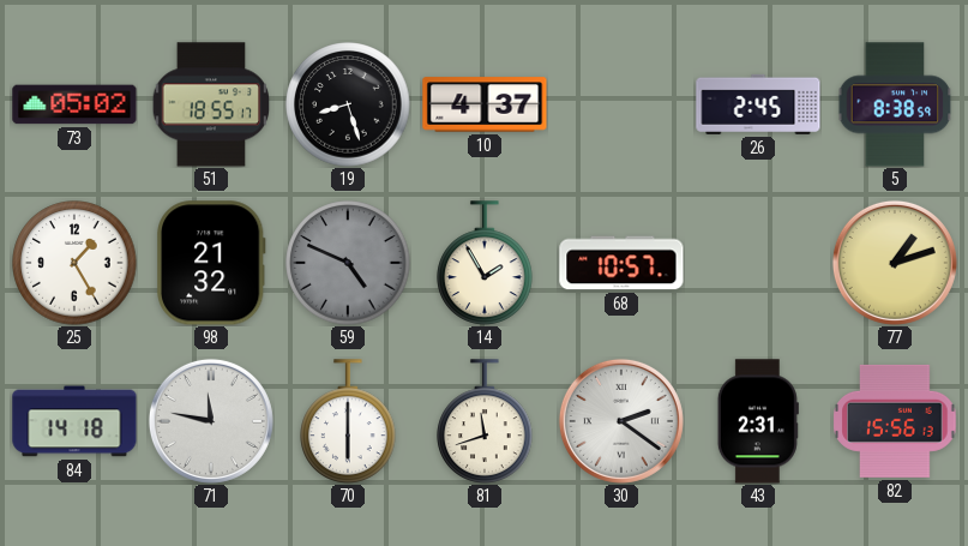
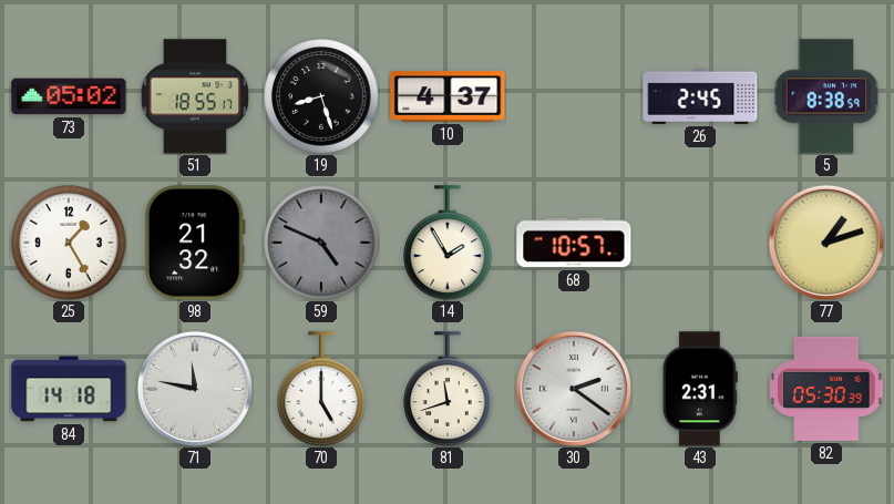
70: 6:00 -> 5:00 (321, 389)
82: 15:56 -> 05:30 (826, 389)
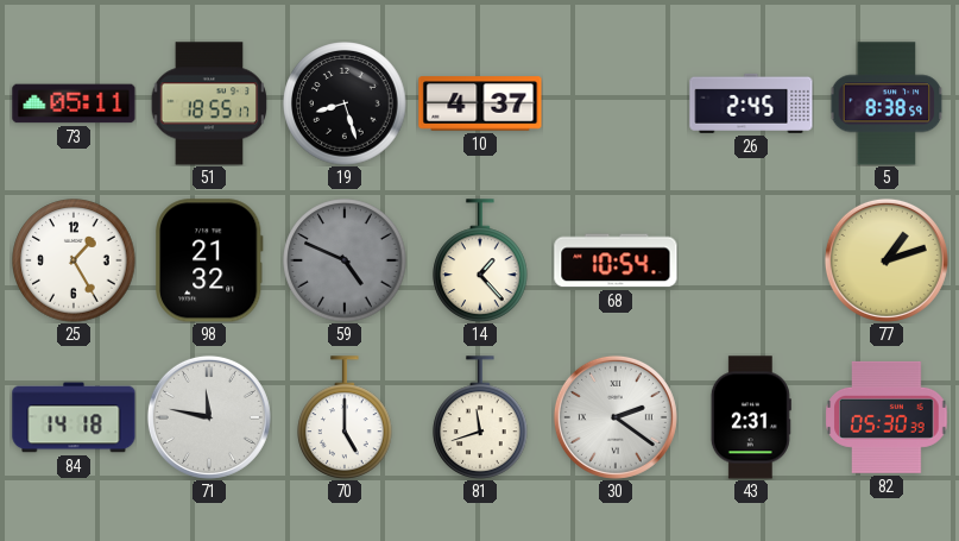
73: 05:02 -> 05:11 (74, 103)
14: 1:55 -> 1:23 (480, 260)
68: 10:57 -> 10:54 (616, 260)
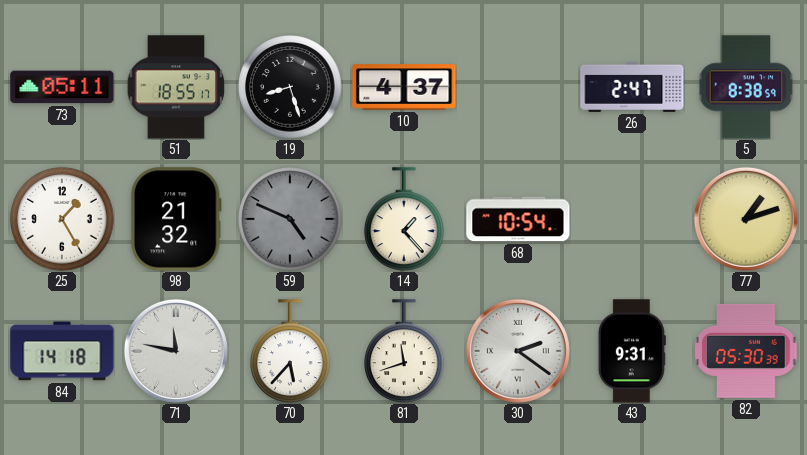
26: 2:45 -> 2:47 (632, 87)
70: 5:00 -> 5:37 (290, 351)
43: 2:31 -> 9:31 (632, 351)
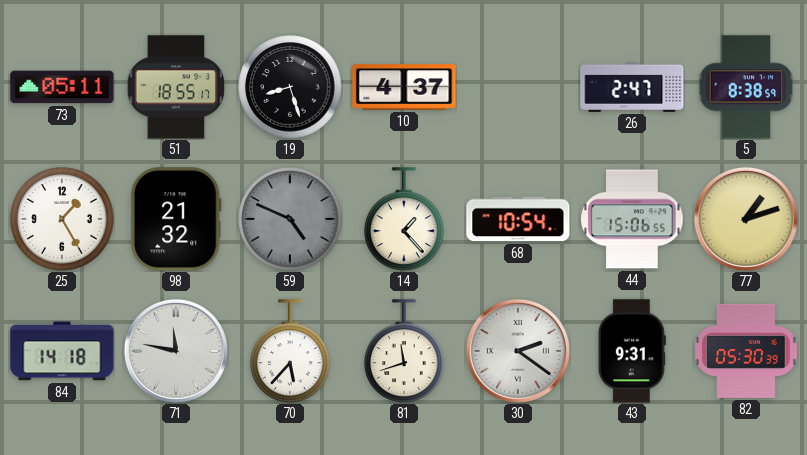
44: none -> 15:06 (632, 219)
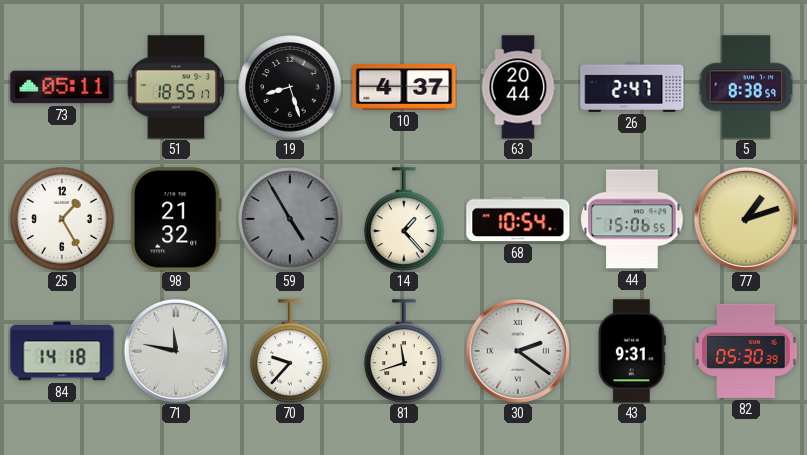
63: none -> 20:44 (518, 87)
59: 4:49 -> 4:55 (290, 219)
70: 5:37 -> 9:37 (290, 351)
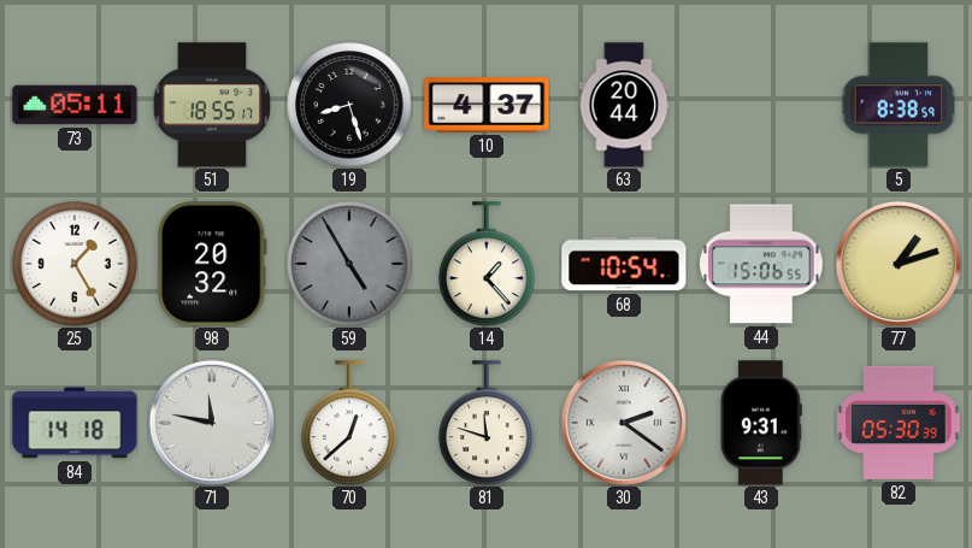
26: 2:47 -> none (632, 87)
98: 21:32 -> 20:32 (212, 264)
70: 9:37 -> 12:38 (349, 423)
81: 11:42 -> 11:48 (487, 423)
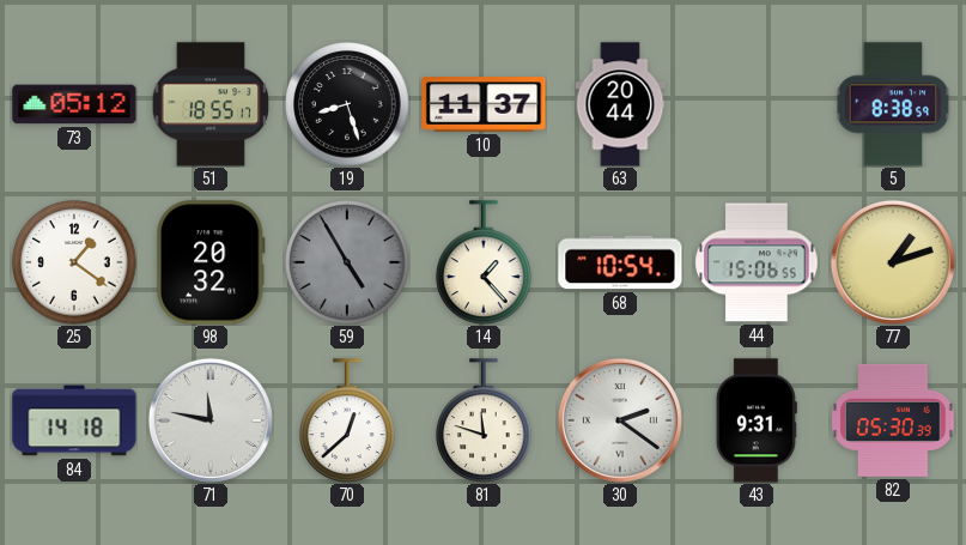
73: 05:11 -> 05:12 (74, 104)
10: 4:37 -> 11:37 (484, 104)
25: 1:25 -> 1:21 (74, 262)
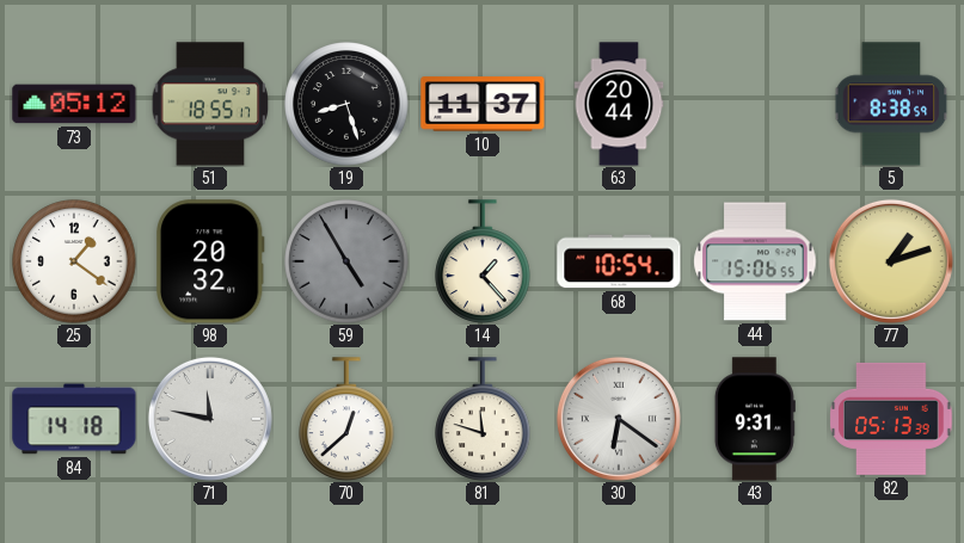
30: 2:21 -> 6:21 (619, 419)
82: 05:30 -> 05:13 (891, 419)
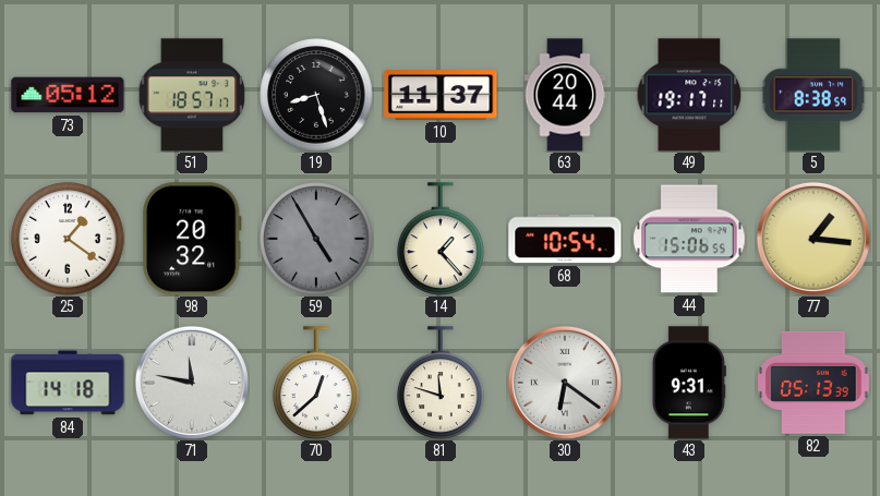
51: 18:55 -> 18:57 (192, 95)
49: none -> 19:17 (689, 95)
77: 1:12 -> 1:16 (813, 239)
